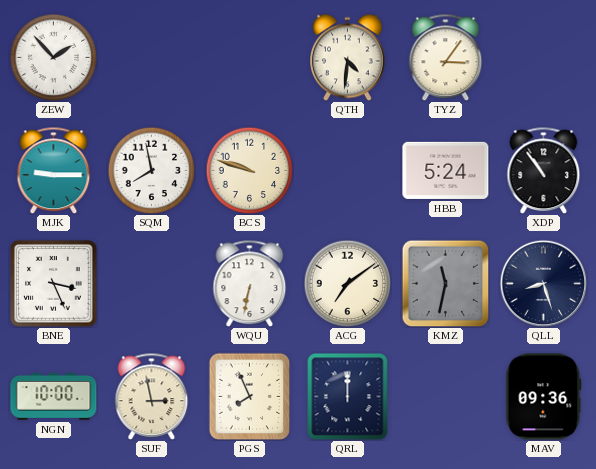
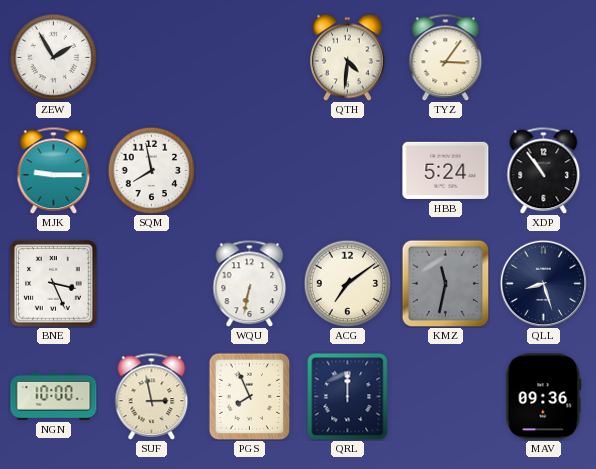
ZEW: 1:53 -> 1:55 (53, 57)
BCS: 9:48 -> none (249, 170)
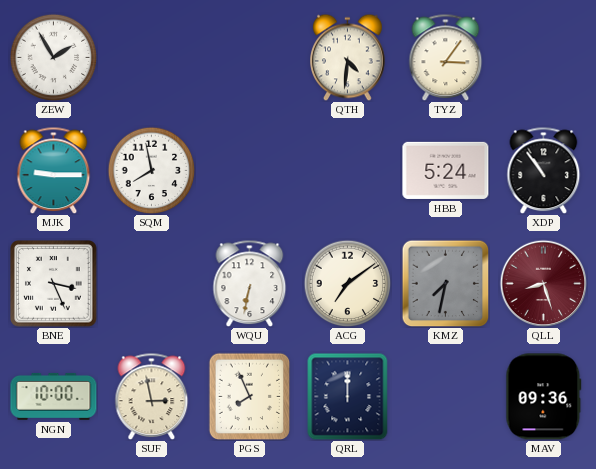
KMZ: 11:32 -> 7:32 (445, 283)
QLL dial: navy -> burgundy (543, 283)
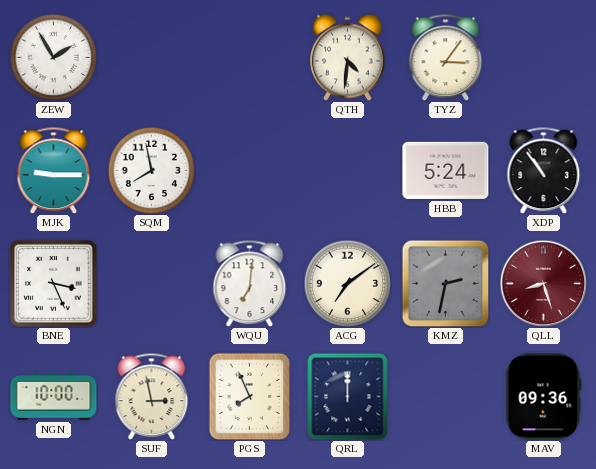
WQU: 6:32 -> 7:01 (250, 283)
KMZ: 7:32 -> 2:32 (445, 283)
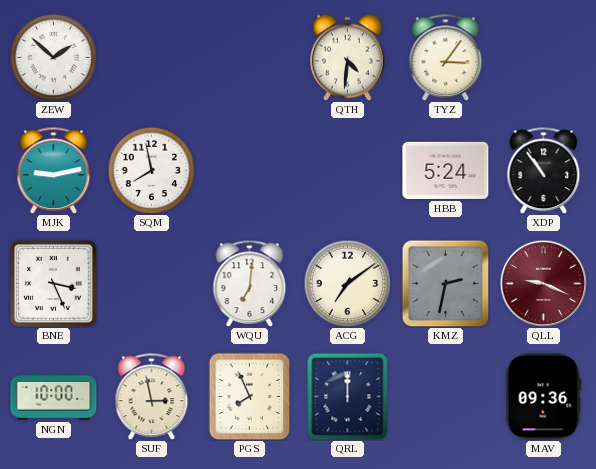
ZEW: 1:55 -> 1:52 (53, 57)
MJK: 9:15 -> 9:13 (54, 170)
QLL: 8:27 -> 9:19 (543, 283)
